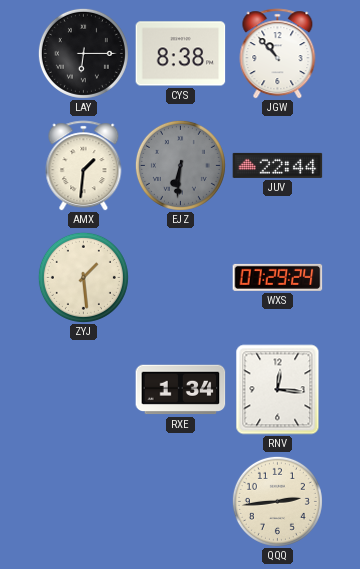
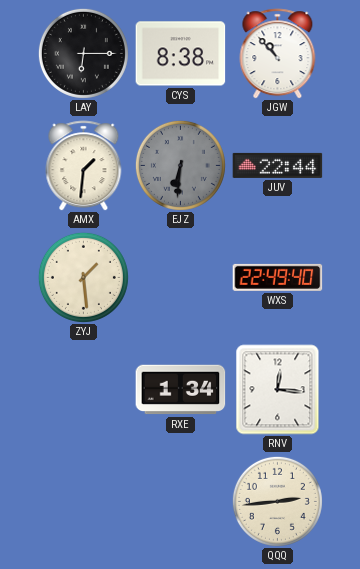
WXS: 07:29 -> 22:49 (278, 277)
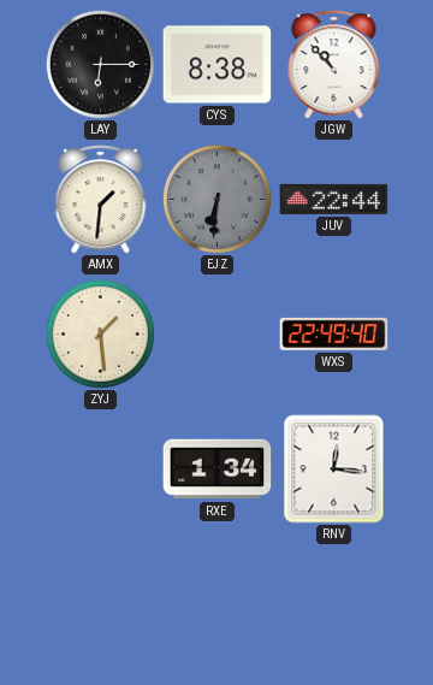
QQQ: 2:44 -> none (277, 501)
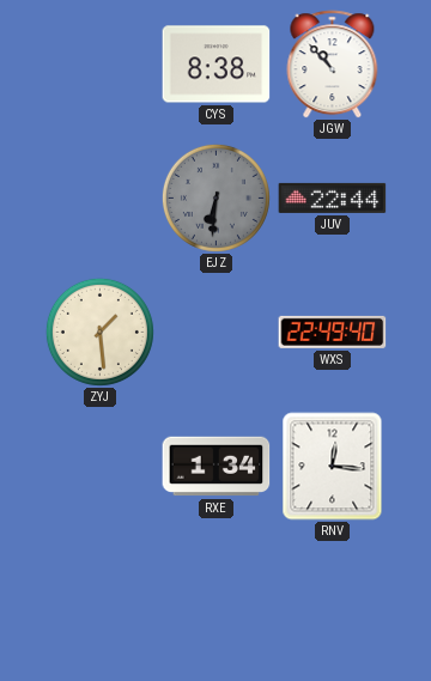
LAY: 6:15 -> none (100, 64)
AMX: 1:31 -> none (101, 200)
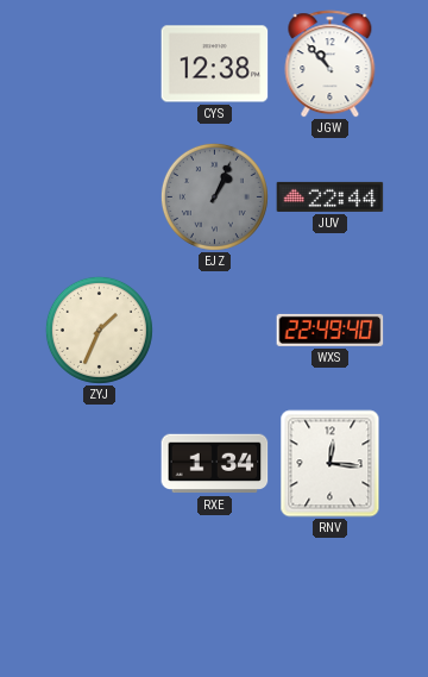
CYS: 8:38 -> 12:38 (215, 64)
EJZ: 6:31 -> 1:04 (214, 196)
ZYJ: 1:29 -> 1:34 (99, 330)
